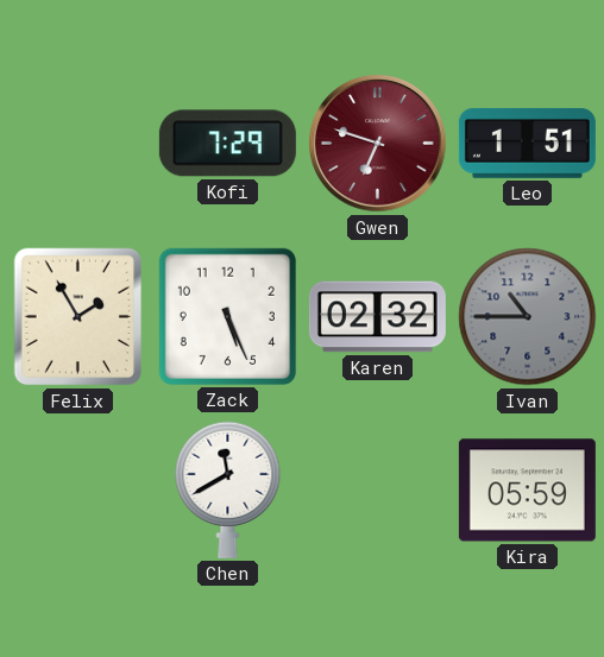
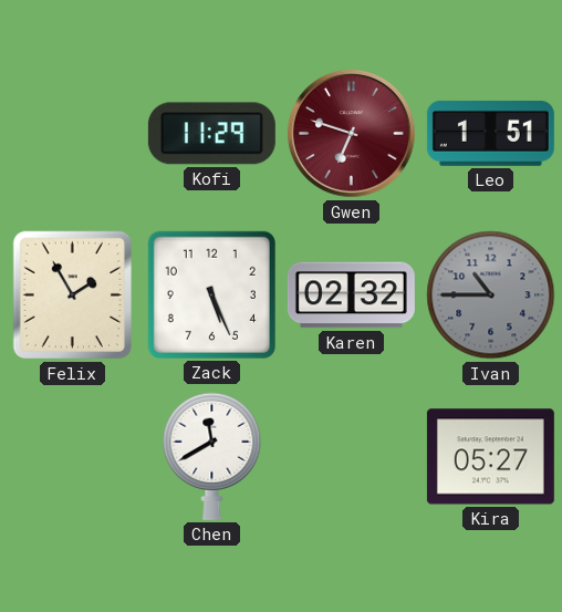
Kofi: 7:29 -> 11:29 (211, 134)
Kira: 05:59 -> 05:27 (490, 457)
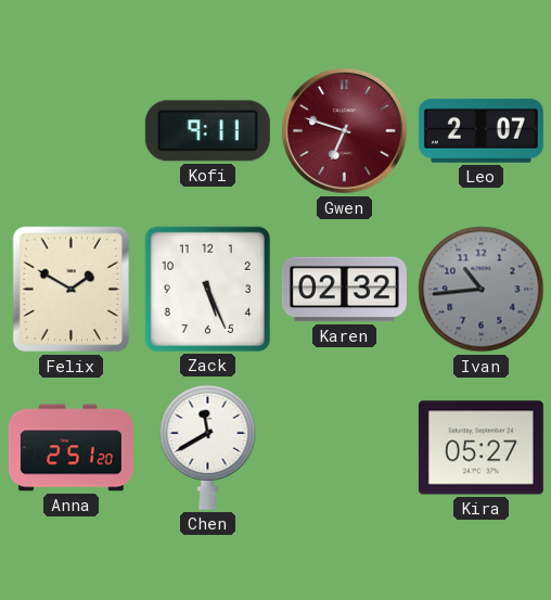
Kofi: 11:29 -> 9:11 (207, 131)
Leo: 1:51 -> 2:07 (480, 130)
Felix: 1:55 -> 1:50 (72, 290)
Ivan: 10:45 -> 10:44 (482, 290)
Anna: none -> 2:51 (71, 448)
